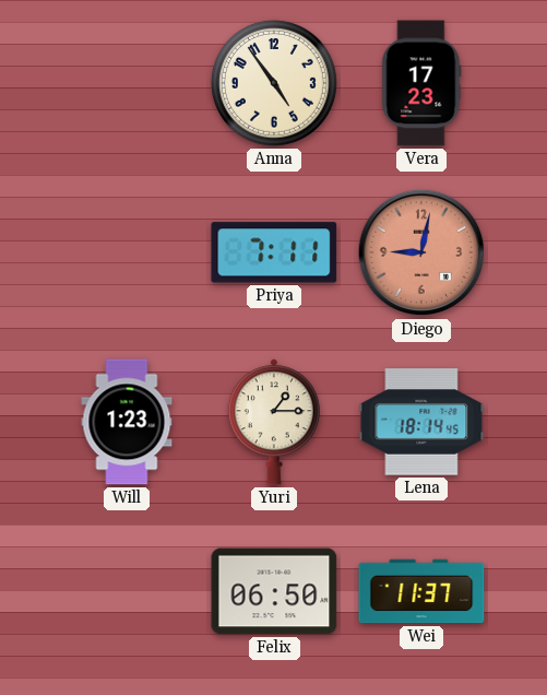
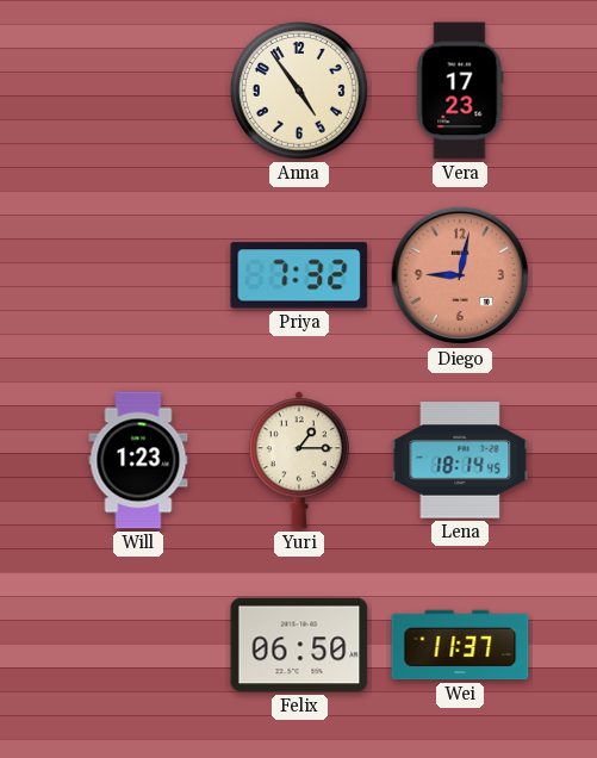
Priya: 7:11 -> 7:32 (299, 275)
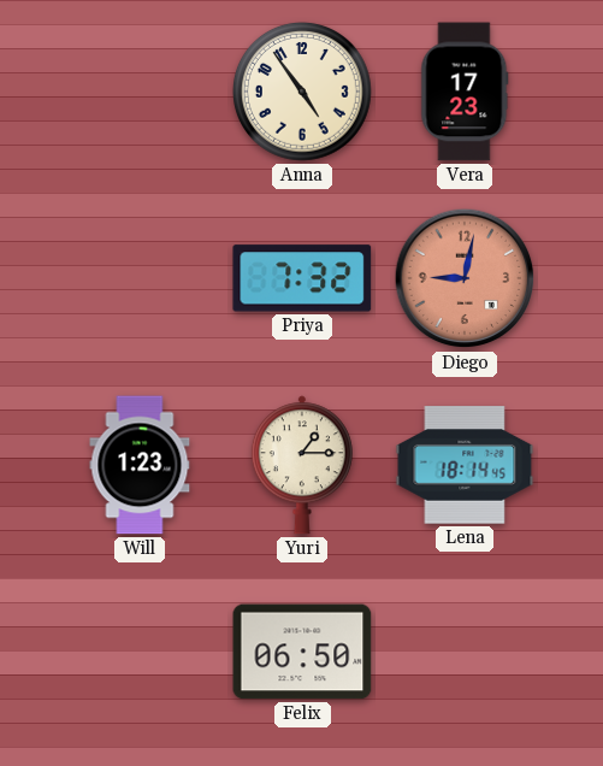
Wei: 11:37 -> none (460, 645)
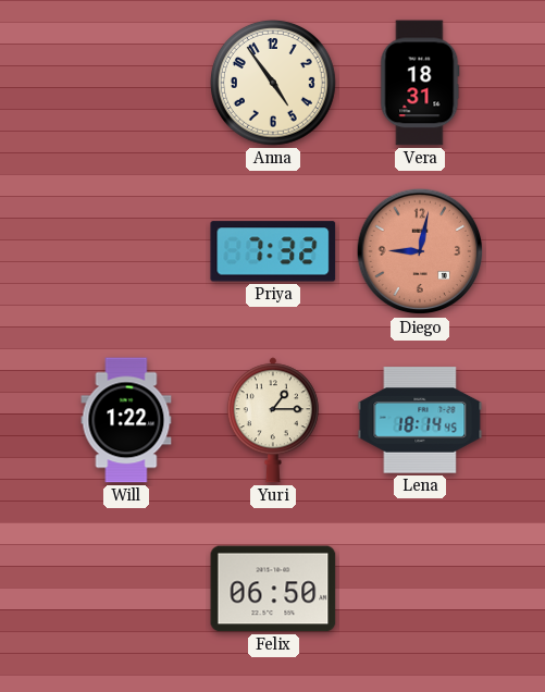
Vera: 17:23 -> 18:31 (420, 83)
Will: 1:23 -> 1:22 (126, 420)
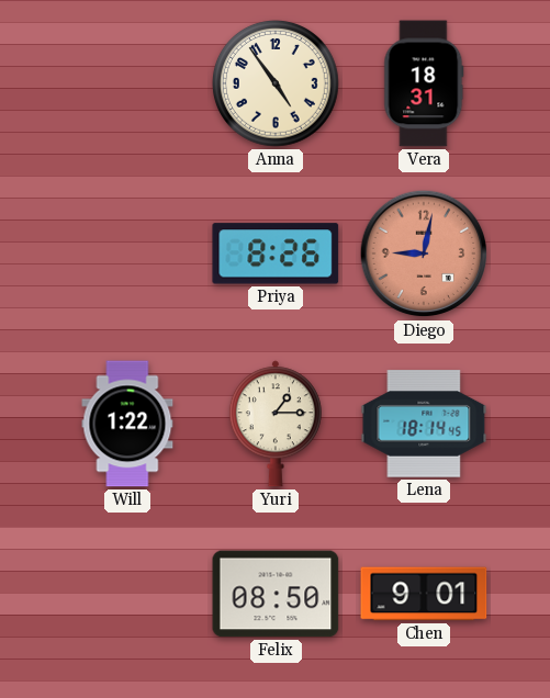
Priya: 7:32 -> 8:26 (276, 254)
Felix: 06:50 -> 08:50 (276, 594)
Chen: none -> 9:01 (424, 594)
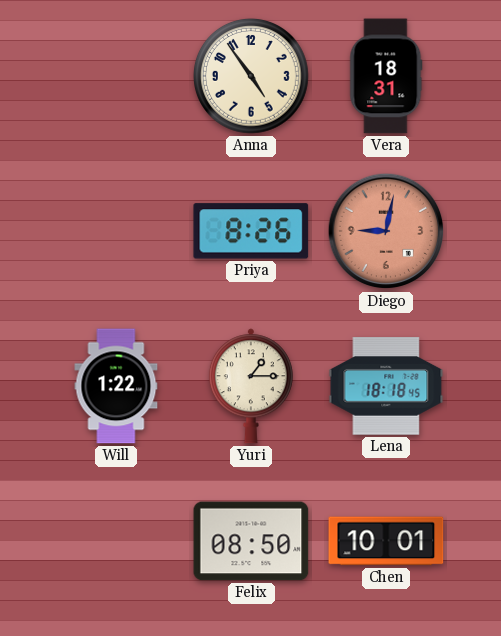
Lena: 18:14 -> 18:18 (386, 386)
Chen: 9:01 -> 10:01 (386, 541)
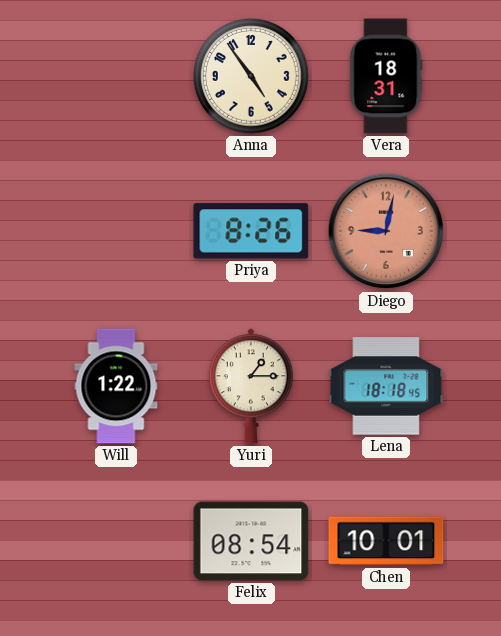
Felix: 08:50 -> 08:54 (251, 541)
